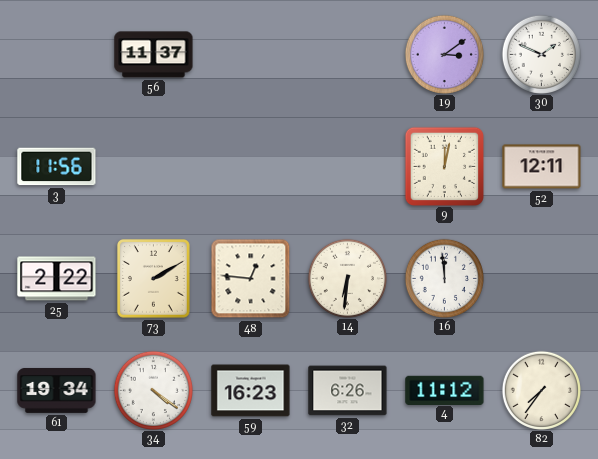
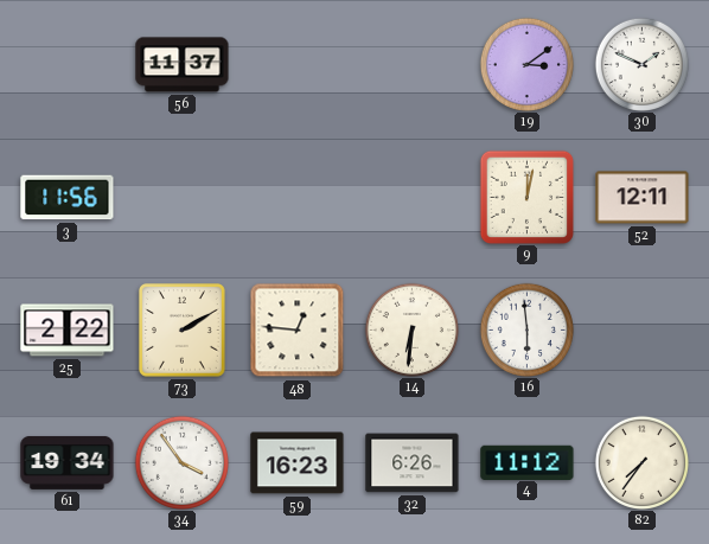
16: 11:59 -> 5:59 (526, 329)
34: 4:21 -> 3:54 (181, 462)
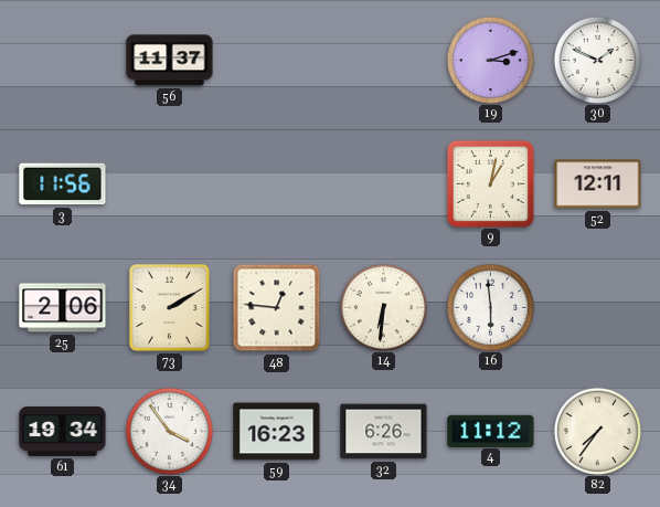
19: 3:09 -> 3:12 (490, 60)
9: 12:02 -> 1:02 (490, 183)
25: 2:22 -> 2:06 (63, 308)
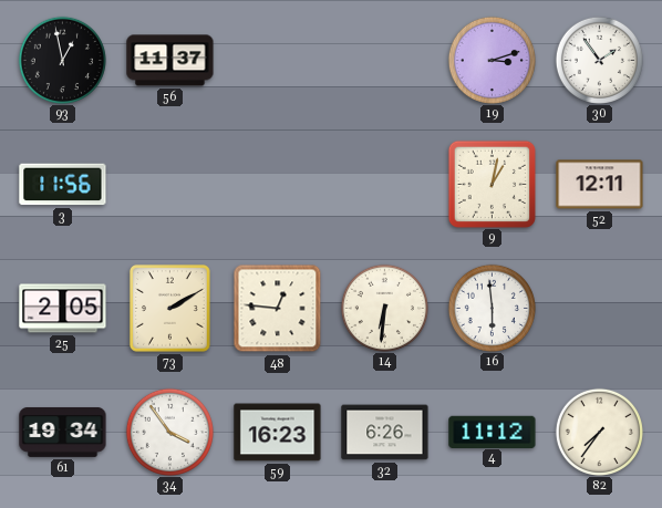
93: none -> 12:58 (62, 60)
30: 1:49 -> 1:54 (599, 60)
25: 2:06 -> 2:05 (63, 309)
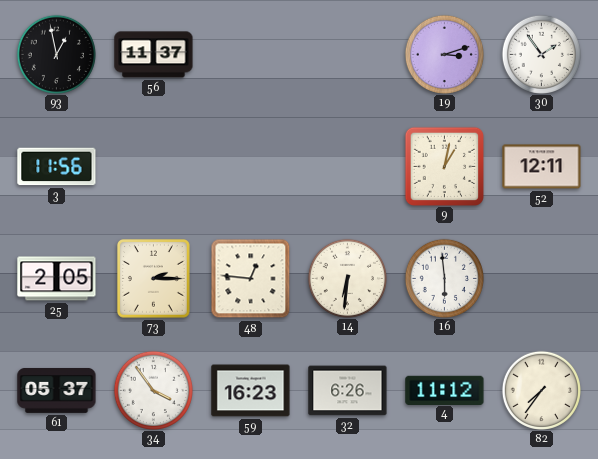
73: 2:10 -> 2:15 (154, 279)
61: 19:34 -> 05:37 (57, 390)
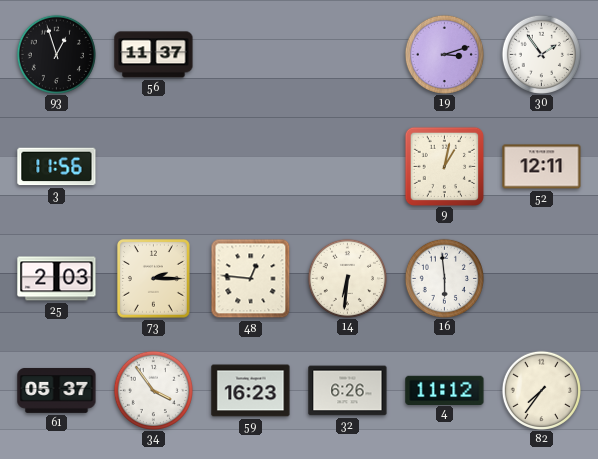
93: 12:58 -> 12:57 (56, 54)
25: 2:05 -> 2:03 (57, 279)
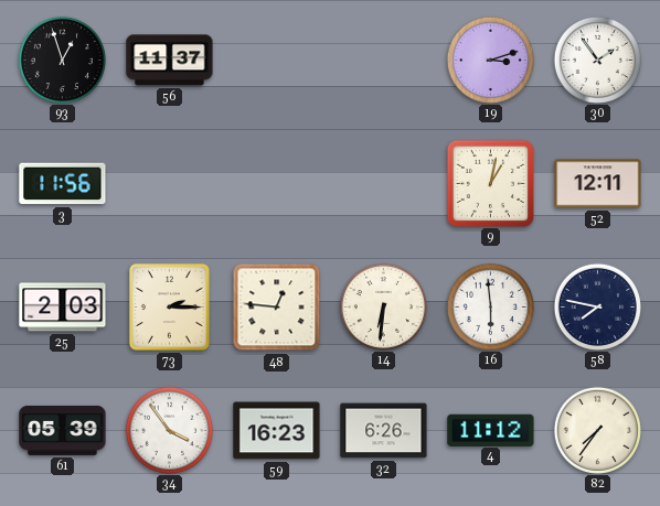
58: none -> 7:47 (597, 306)
61: 05:37 -> 05:39 (63, 430)
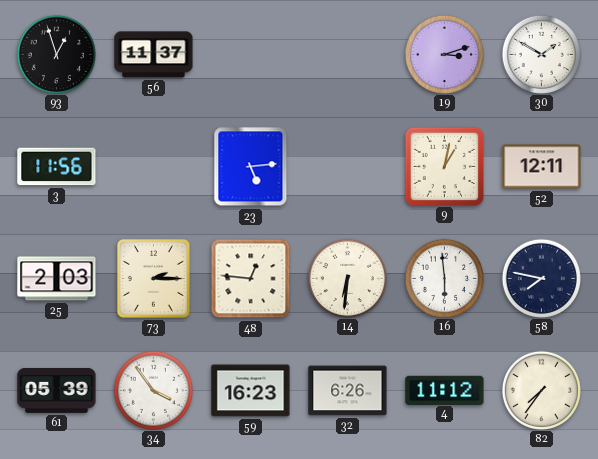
30: 1:54 -> 1:50 (541, 54)
23: none -> 5:14 (251, 167)
